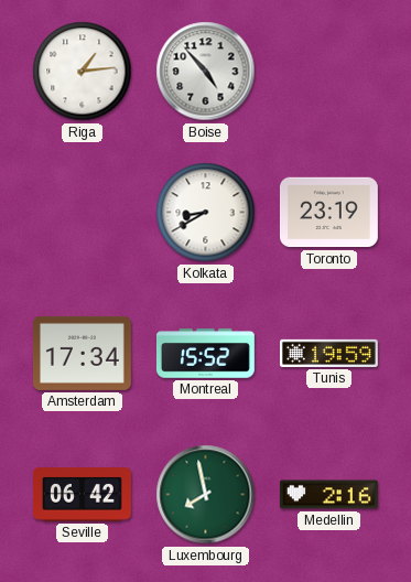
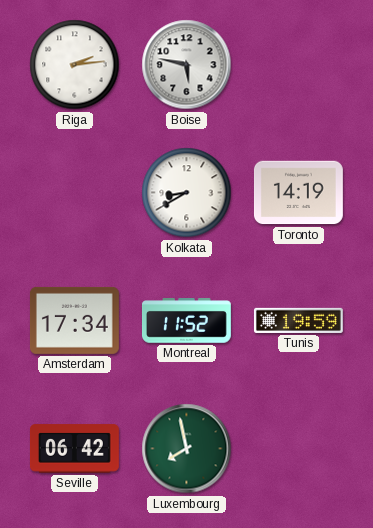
Riga: 1:14 -> 2:14 (75, 65)
Boise: 4:53 -> 5:47 (187, 65)
Toronto: 23:19 -> 14:19 (298, 193)
Montreal: 15:52 -> 11:52 (186, 321)
Medellin: 2:16 -> none (328, 495)
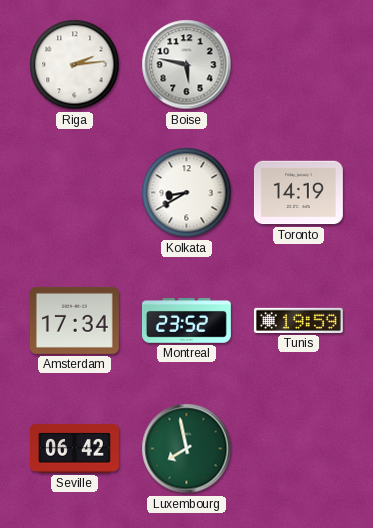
Montreal: 11:52 -> 23:52 (186, 321)
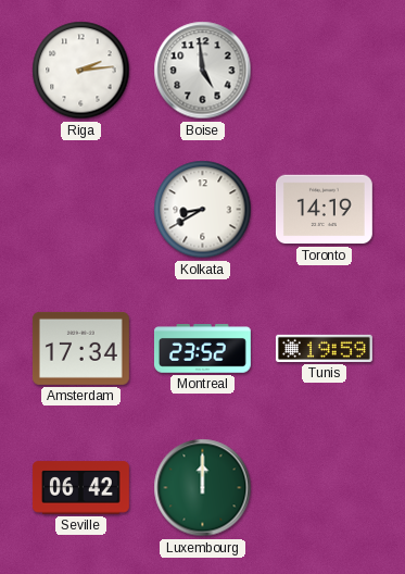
Boise: 5:47 -> 4:59 (203, 71)
Luxembourg: 7:58 -> 12:00 (203, 488)
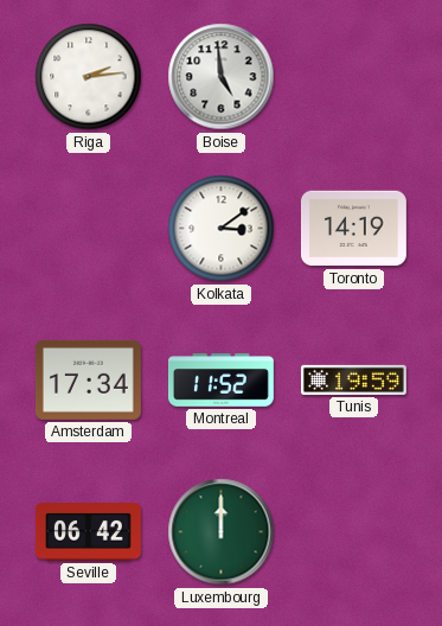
Kolkata: 8:40 -> 3:09 (222, 229)
Montreal: 23:52 -> 11:52 (220, 381)
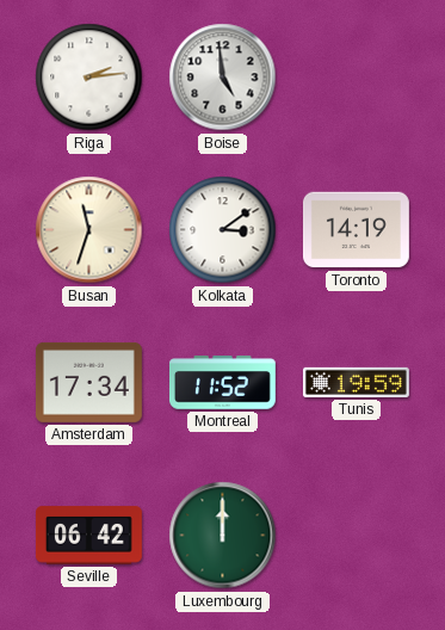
Busan: none -> 11:33 (89, 230)
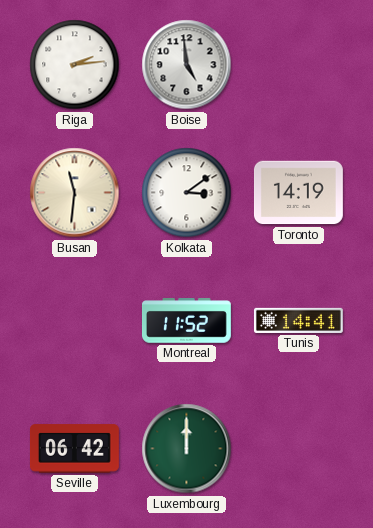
Busan: 11:33 -> 11:31 (75, 193)
Amsterdam: 17:34 -> none (88, 382)
Tunis: 19:59 -> 14:41 (298, 320)
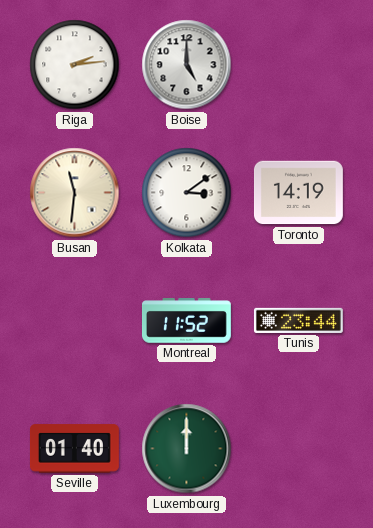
Boise: 4:59 -> 5:00 (187, 65)
Tunis: 14:41 -> 23:44 (298, 320)
Seville: 06:42 -> 01:40 (74, 449)
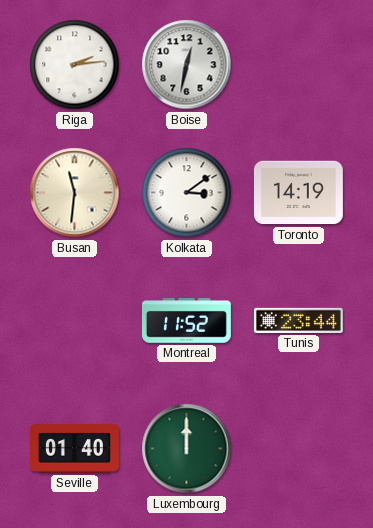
Boise: 5:00 -> 12:32 (187, 65)
